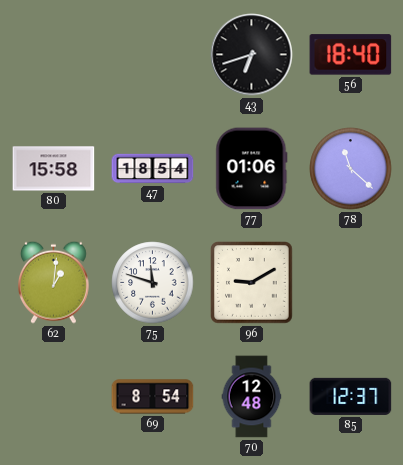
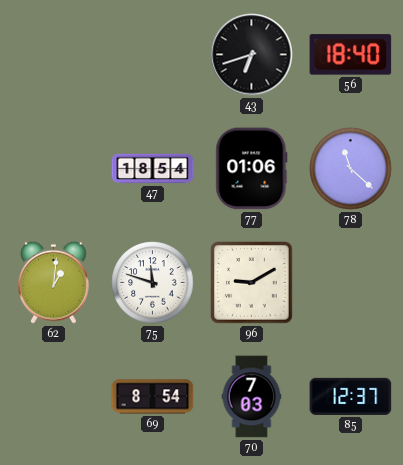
80: 15:58 -> none (54, 169)
70: 12:48 -> 7:03 (252, 397)
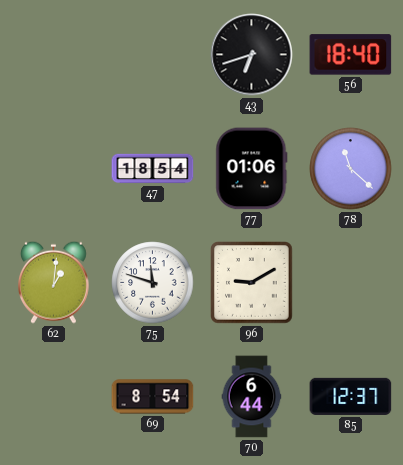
70: 7:03 -> 6:44 (252, 397)
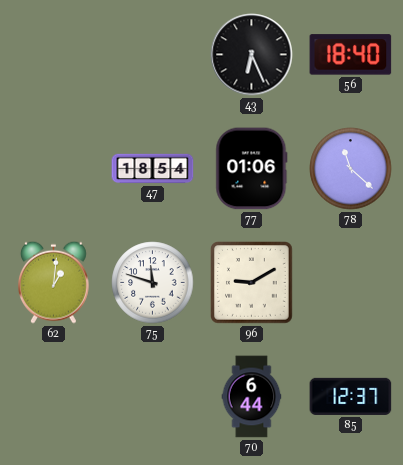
43: 6:42 -> 6:26 (252, 55)
69: 8:54 -> none (153, 397)
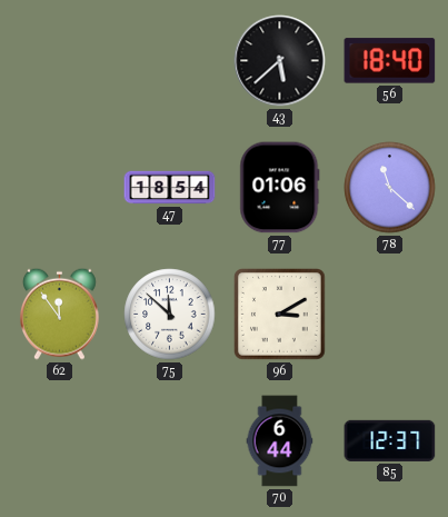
43: 6:26 -> 5:38 (280, 61)
62: 1:01 -> 11:54 (59, 314)
75: 11:48 -> 11:52 (170, 315)
96: 9:10 -> 3:10 (280, 315)
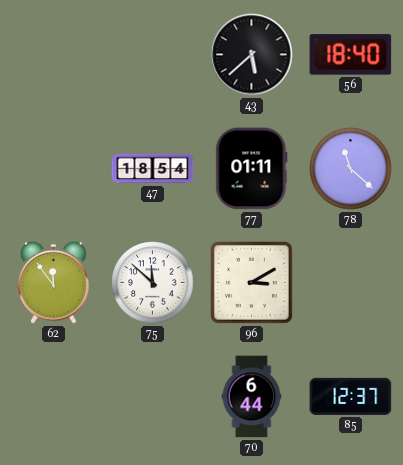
77: 01:06 -> 01:11 (252, 169)
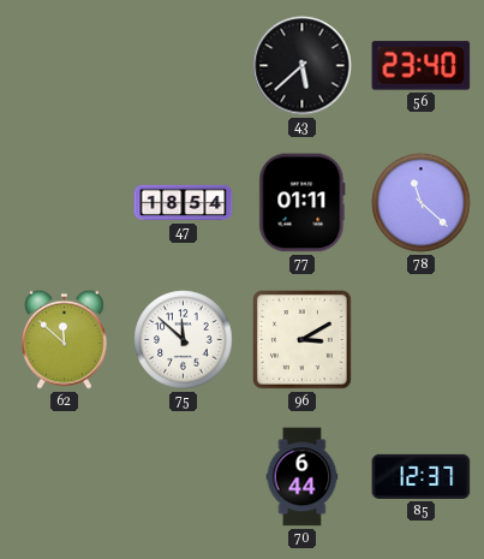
56: 18:40 -> 23:40 (422, 66)
62: 11:54 -> 11:52 (64, 339)
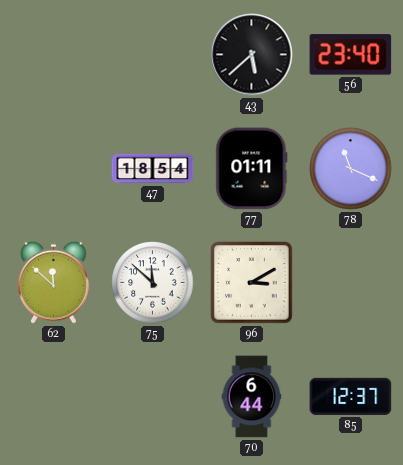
78: 11:22 -> 11:19 (351, 169)
